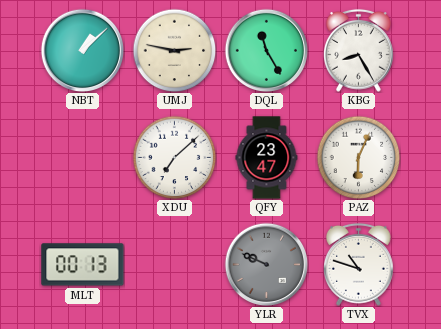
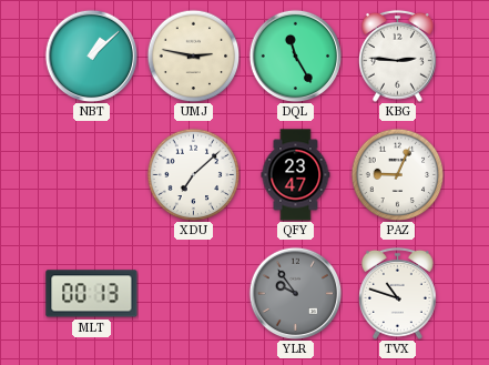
KBG: 8:25 -> 2:46 (398, 55)
PAZ: 6:04 -> 9:04 (397, 174)
YLR: 9:49 -> 9:54 (295, 293)
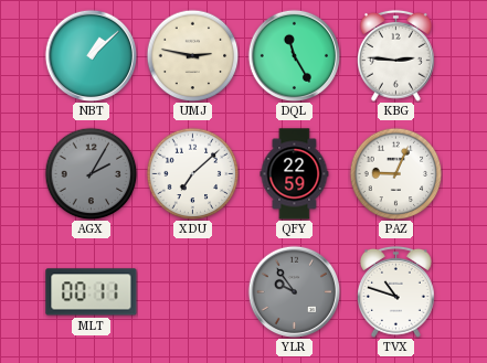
AGX: none -> 2:05 (91, 173)
QFY: 23:47 -> 22:59 (295, 174)
MLT: 00:13 -> 00:11 (92, 292)
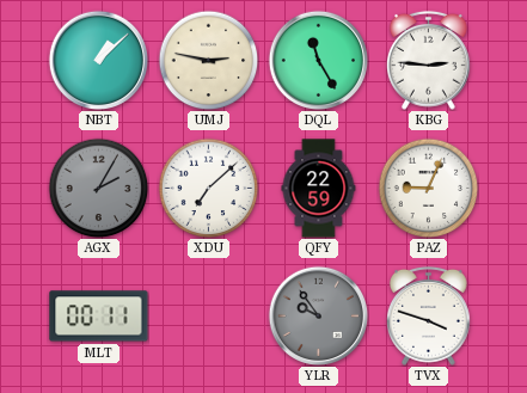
TVX: 10:48 -> 3:48 (429, 315)
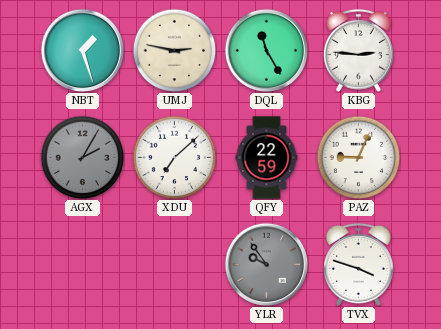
NBT: 1:08 -> 1:27 (82, 50)
MLT: 00:11 -> none (99, 317)
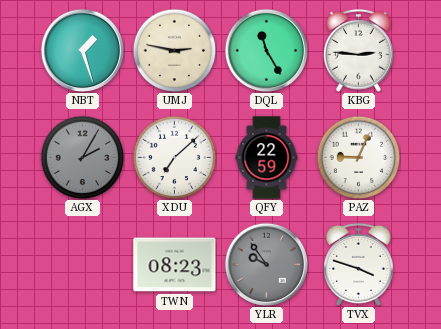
TWN: none -> 08:23 (175, 265)
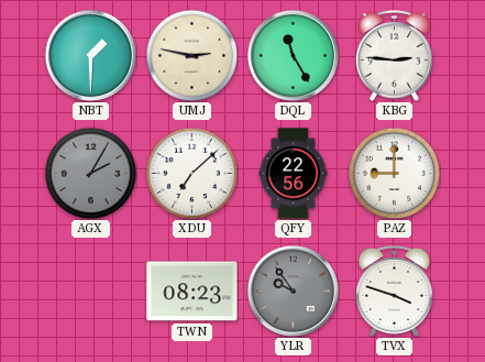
NBT: 1:27 -> 1:30 (90, 55)
QFY: 22:59 -> 22:56 (294, 174)
PAZ: 9:04 -> 9:00 (394, 173)
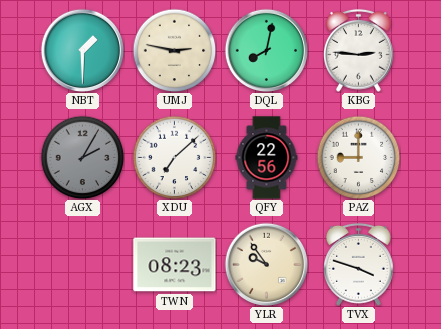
DQL: 11:25 -> 8:02 (266, 50)
YLR dial: grey -> cream (266, 264)
